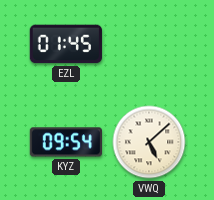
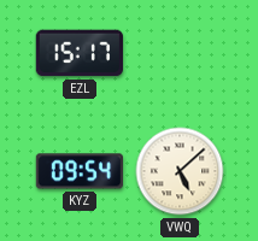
EZL: 01:45 -> 15:17 (80, 53)
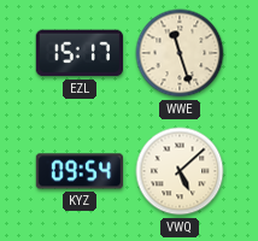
WWE: none -> 11:27 (180, 53)
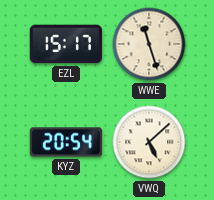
KYZ: 09:54 -> 20:54 (65, 142)
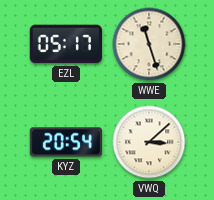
EZL: 15:17 -> 05:17 (66, 44)
VWQ: 5:08 -> 3:08 (149, 142)
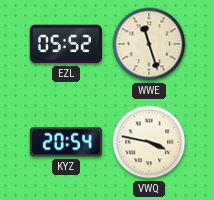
EZL: 05:17 -> 05:52 (66, 44)
VWQ: 3:08 -> 3:47 (149, 142)
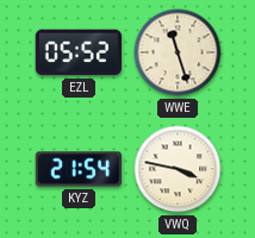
KYZ: 20:54 -> 21:54 (77, 169)
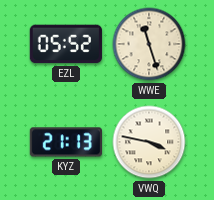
KYZ: 21:54 -> 21:13 (65, 142)
